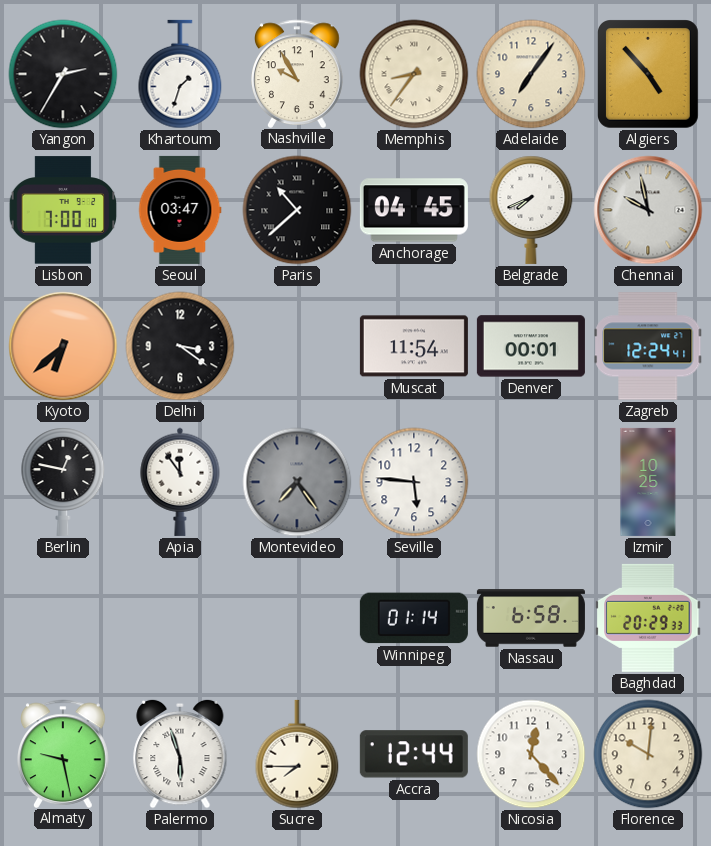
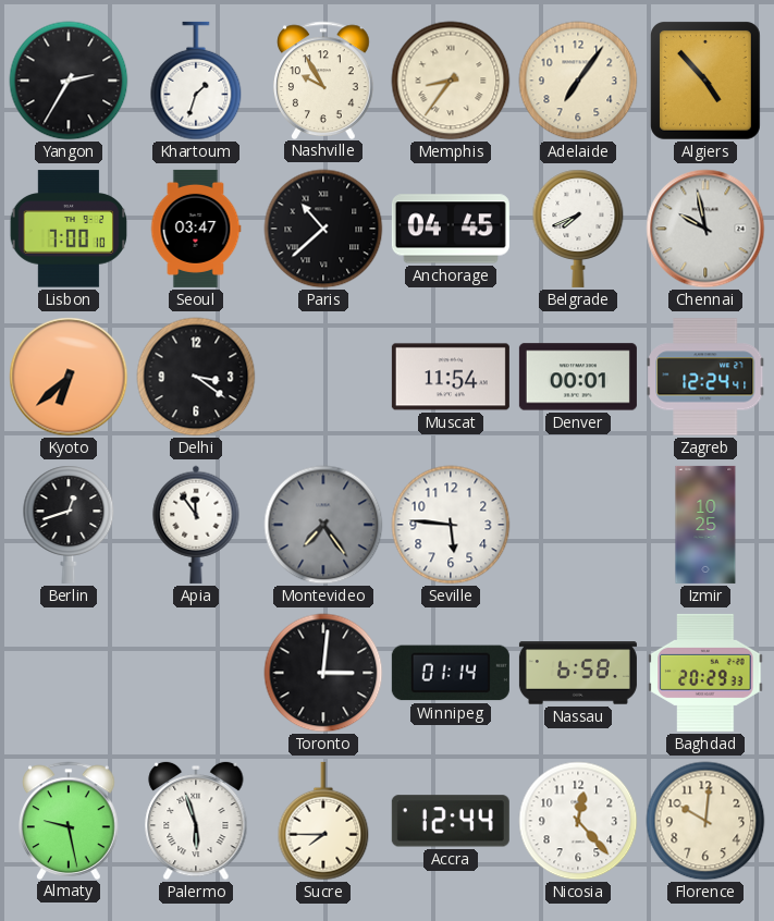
Berlin: 12:47 -> 12:42 (69, 525)
Toronto: none -> 3:01 (323, 673)
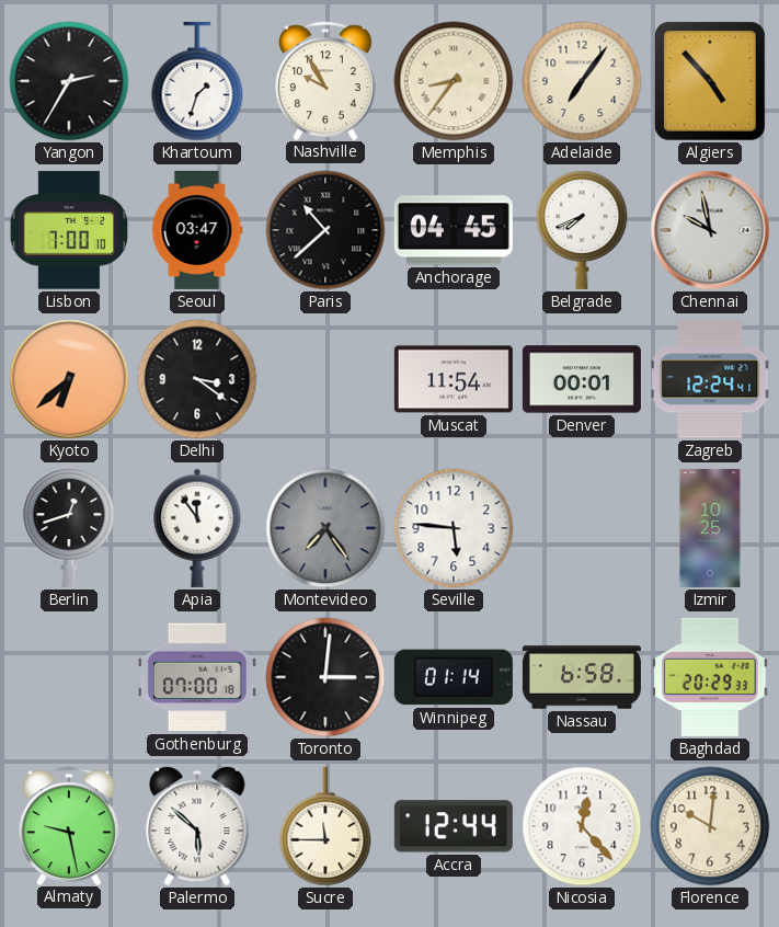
Gothenburg: none -> 07:00 (197, 677)
Palermo: 5:57 -> 5:52 (197, 826)
Sucre: 7:45 -> 11:45 (325, 826)
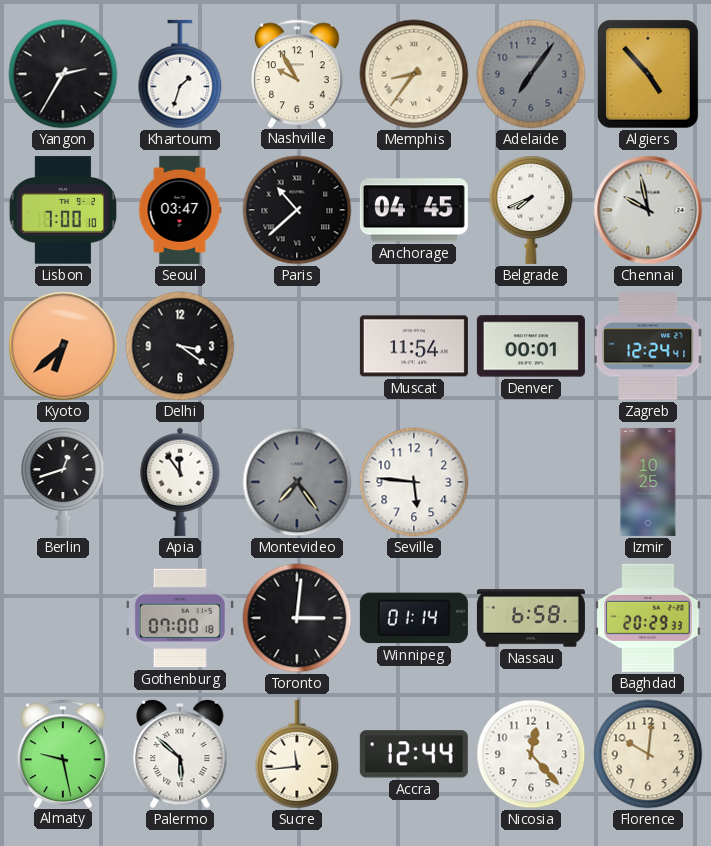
Adelaide dial: cream -> grey (531, 74)
Sucre: 11:45 -> 11:44 (297, 754)
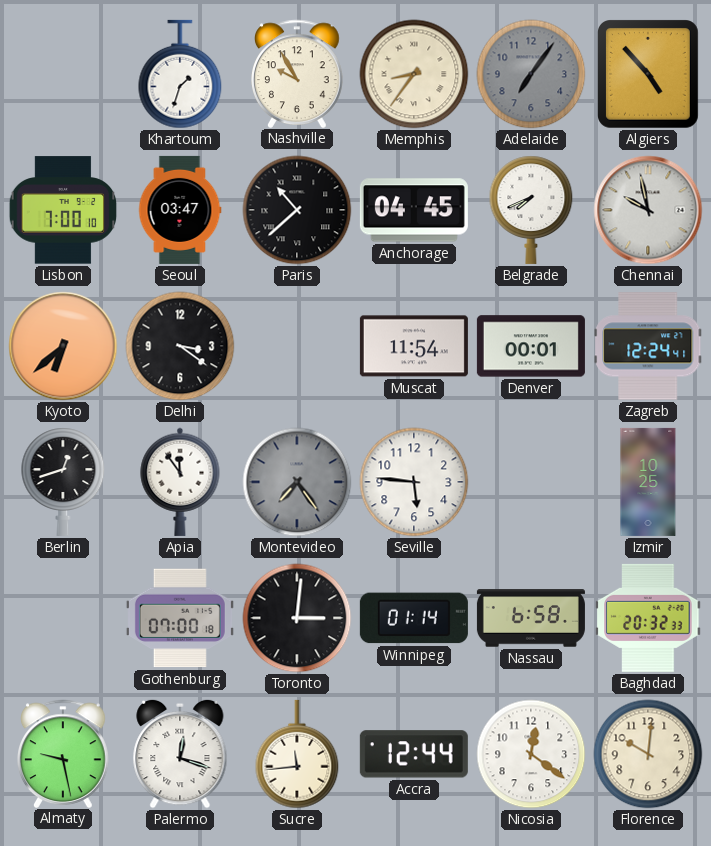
Yangon: 2:35 -> none (63, 74)
Baghdad: 20:29 -> 20:32 (648, 618)
Palermo: 5:52 -> 12:18 (180, 754)
Nicosia: 12:23 -> 12:21 (531, 754)
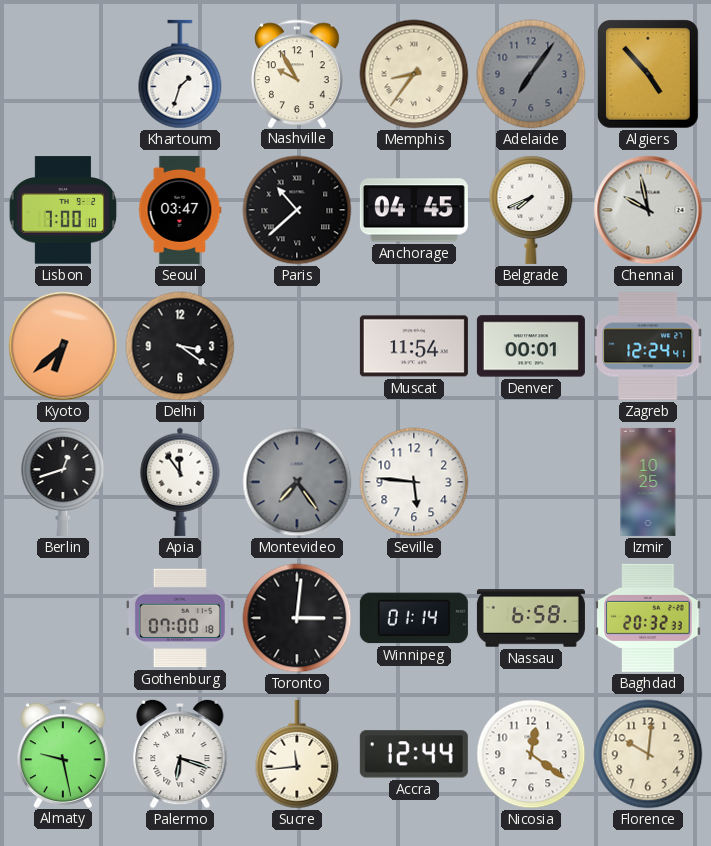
Palermo: 12:18 -> 6:18 (180, 754)
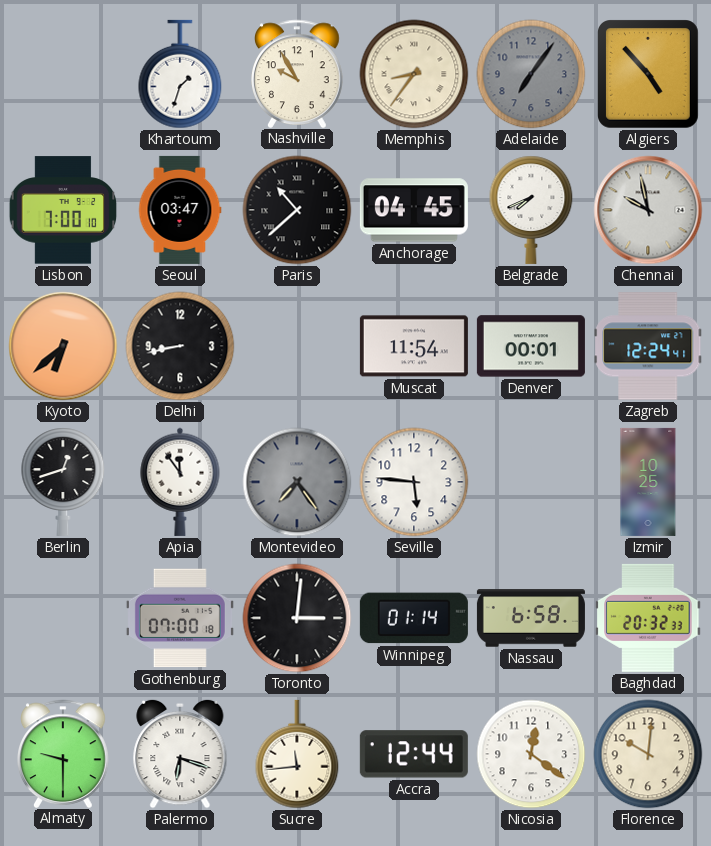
Delhi: 3:21 -> 8:43 (180, 346)
Almaty: 9:28 -> 9:30 (64, 753)
